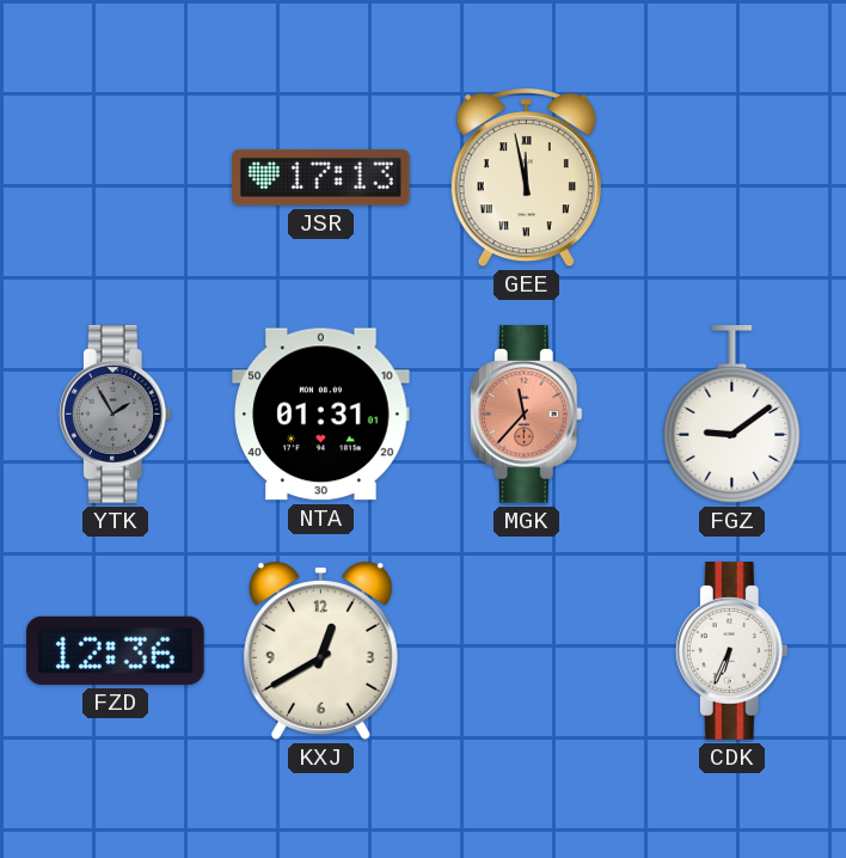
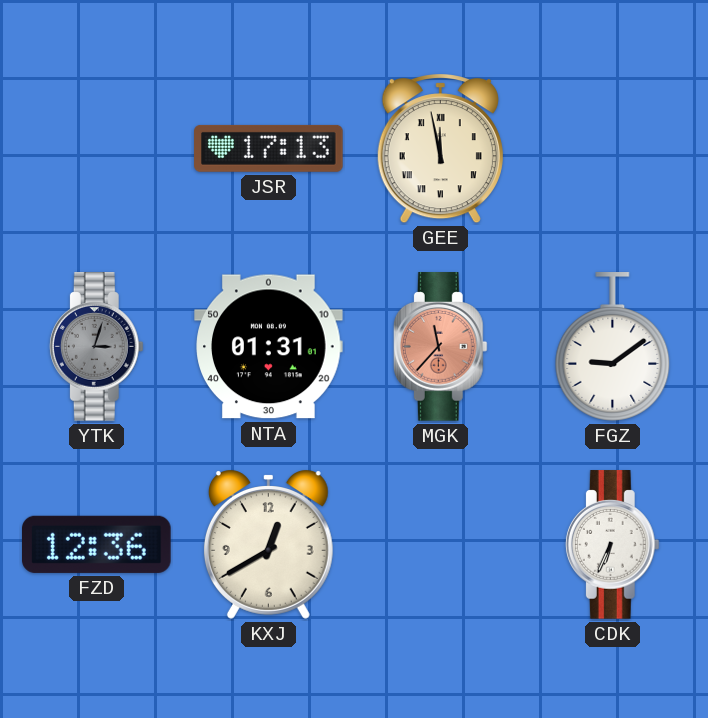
YTK: 1:55 -> 3:03 (96, 347)
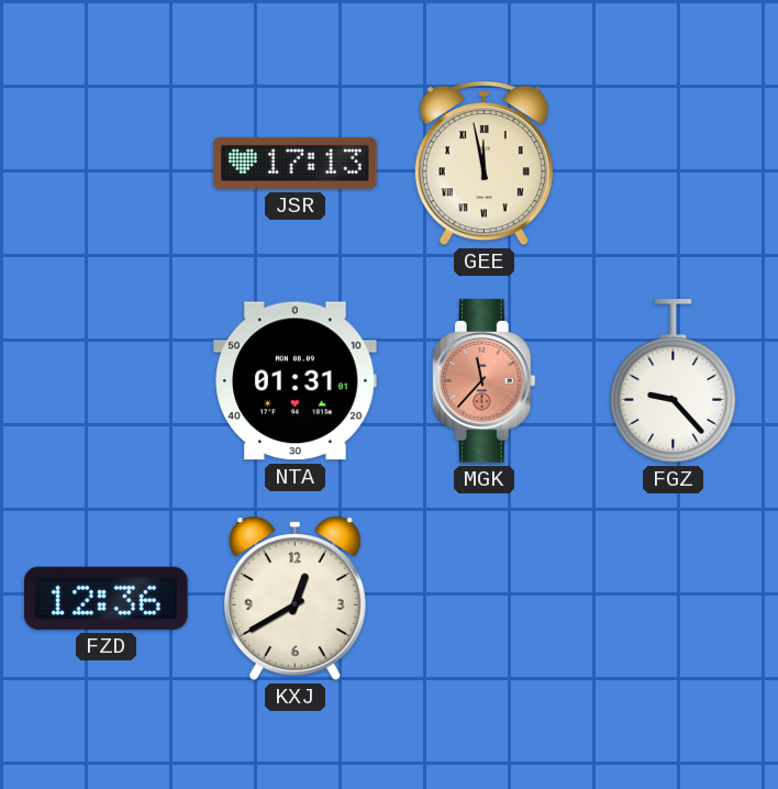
YTK: 3:03 -> none (96, 347)
FGZ: 9:09 -> 9:23 (674, 381)
CDK: 6:34 -> none (612, 545)
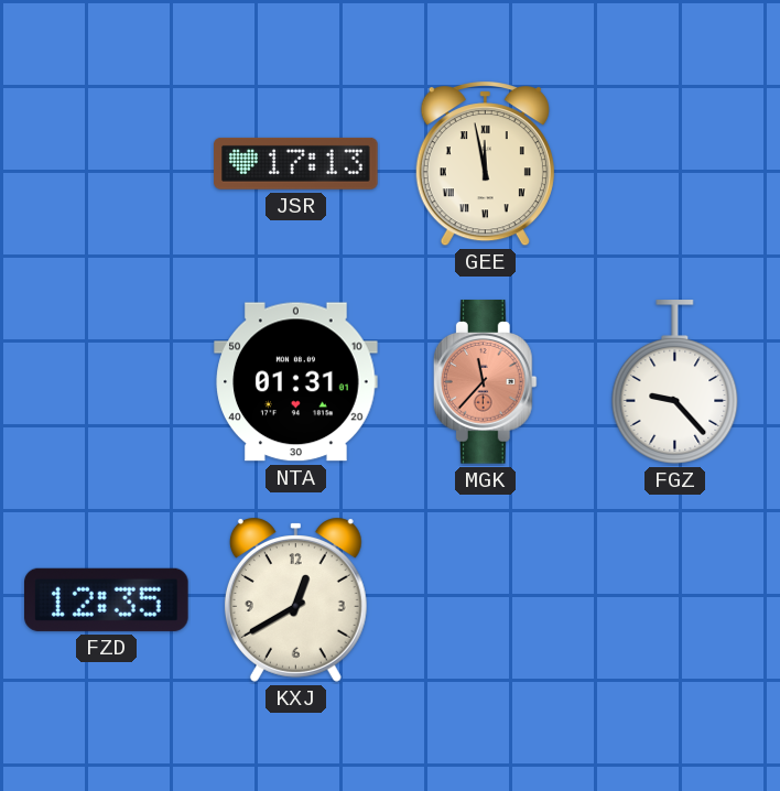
FZD: 12:36 -> 12:35 (107, 599)
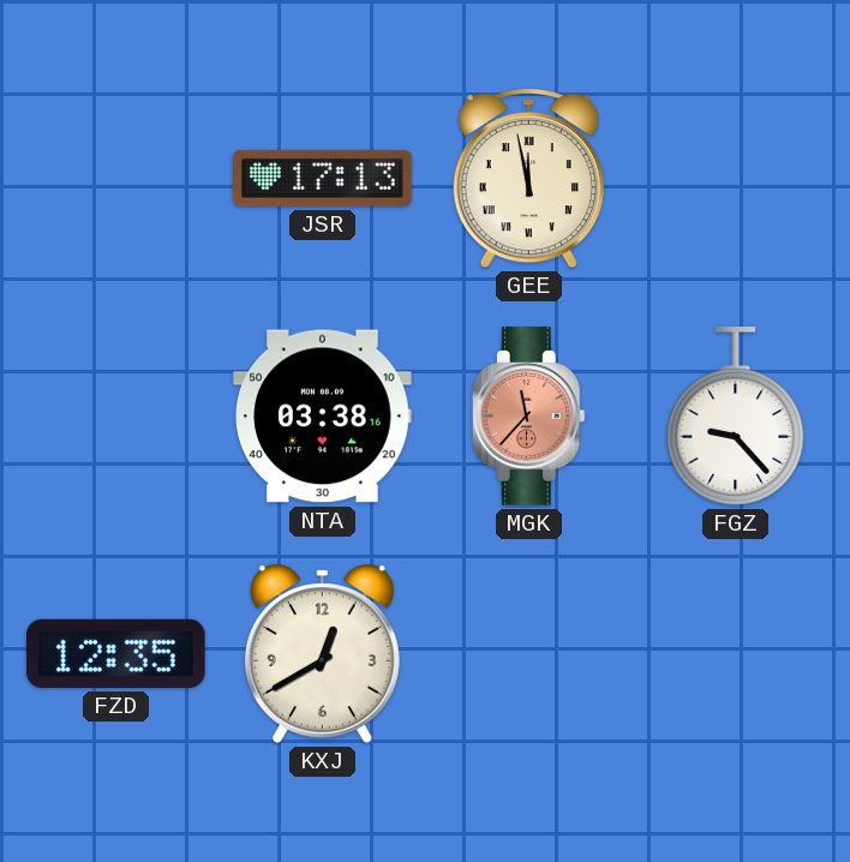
NTA: 01:31 -> 03:38 (323, 417)
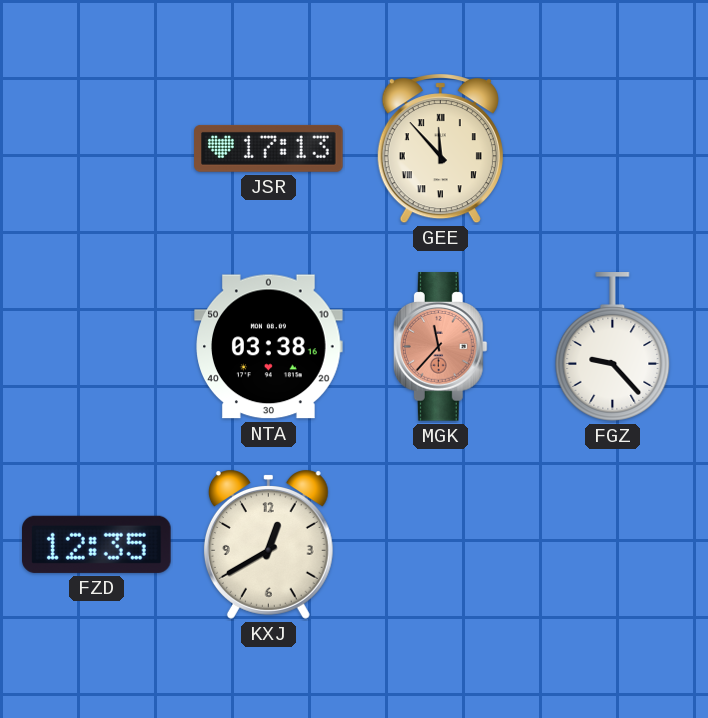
GEE: 11:58 -> 11:53 (440, 149)
